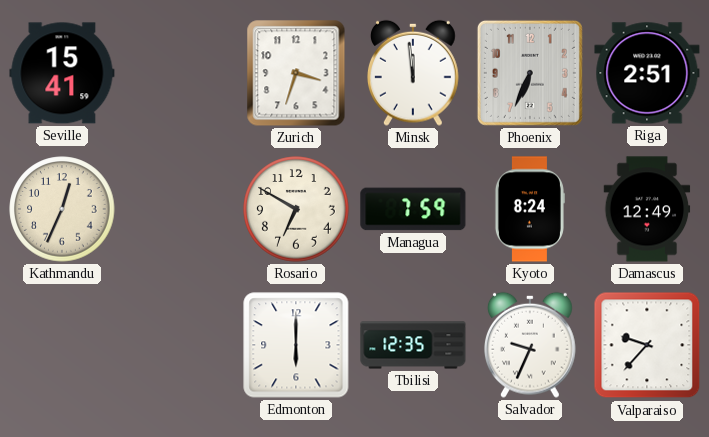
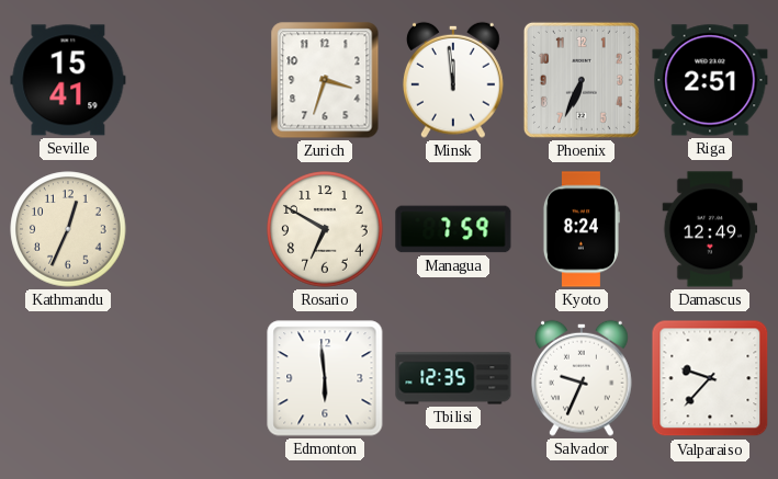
Edmonton: 6:00 -> 5:59 (325, 378)
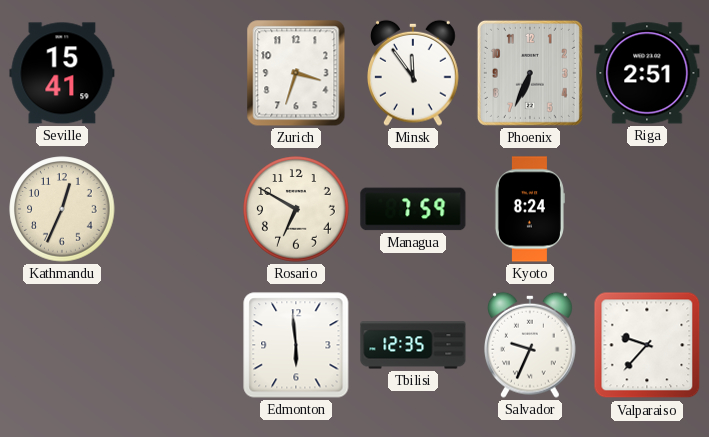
Minsk: 11:59 -> 11:54 (414, 73)
Damascus: 12:49 -> none (710, 229)
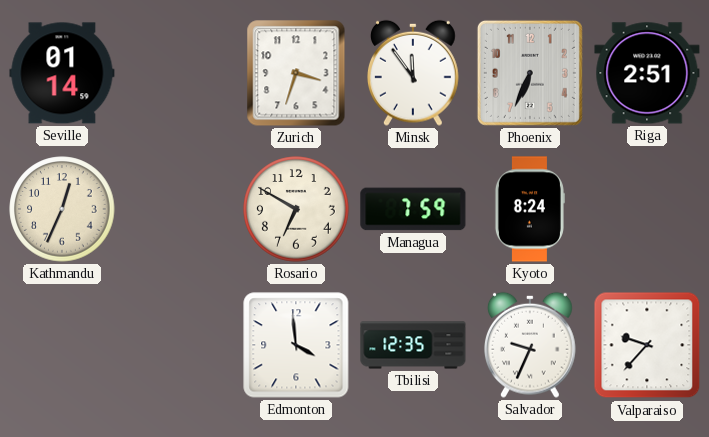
Seville: 15:41 -> 01:14 (62, 73)
Edmonton: 5:59 -> 3:59 (296, 345)
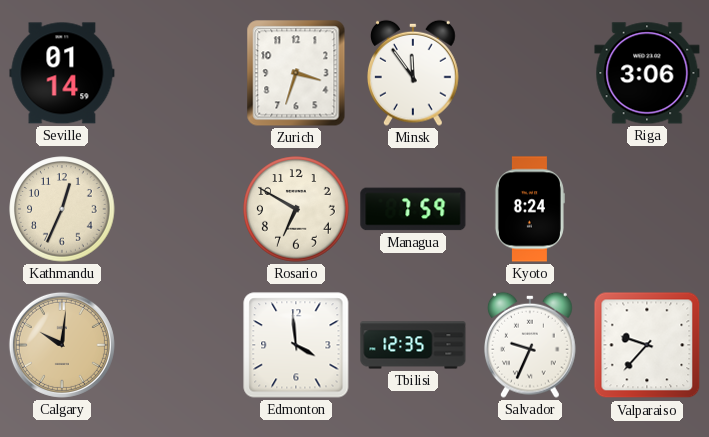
Phoenix: 6:34 -> none (530, 73)
Riga: 2:51 -> 3:06 (647, 73)
Calgary: none -> 10:01 (62, 345)
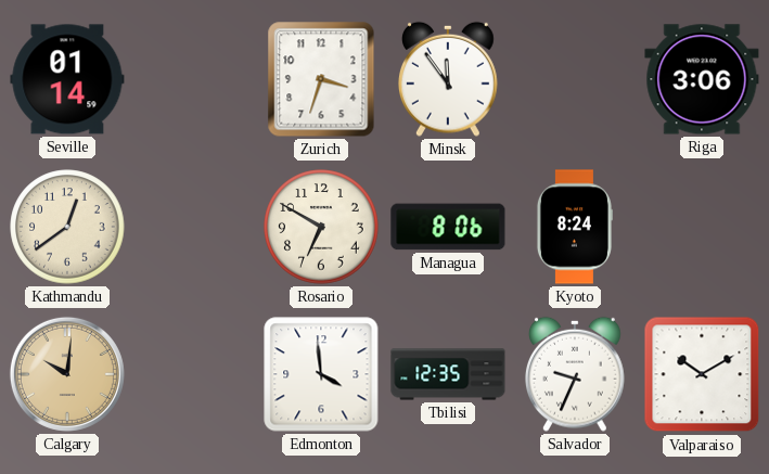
Kathmandu: 12:34 -> 12:39 (67, 227)
Managua: 7:59 -> 8:06 (448, 227)
Valparaiso: 9:37 -> 10:10 (702, 374)
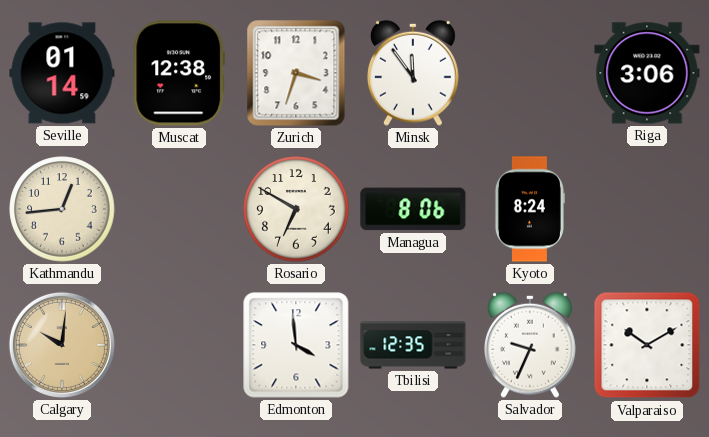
Muscat: none -> 12:38 (179, 73)
Kathmandu: 12:39 -> 12:44 (62, 209)
